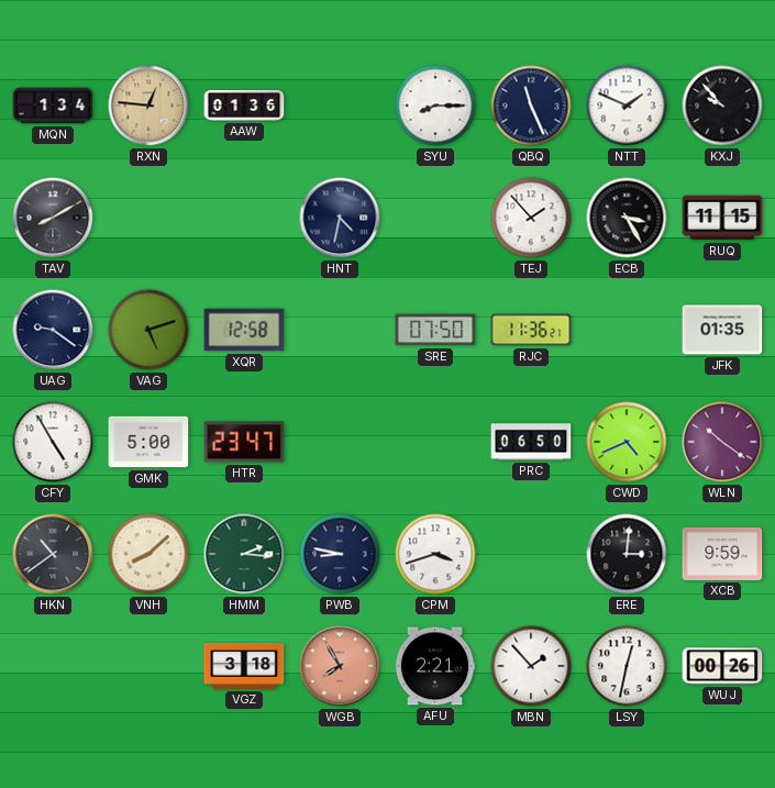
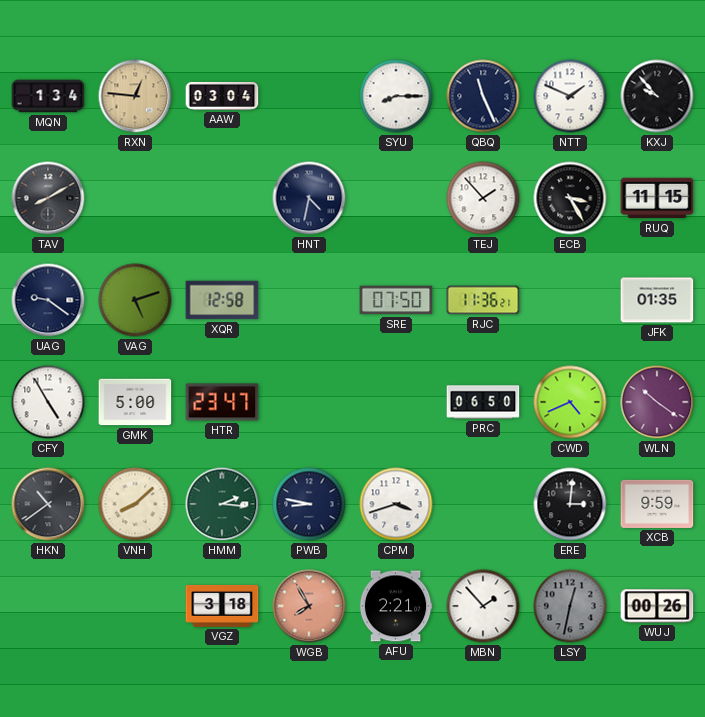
AAW: 01:36 -> 03:04 (222, 96)
LSY dial: white -> grey (570, 606)
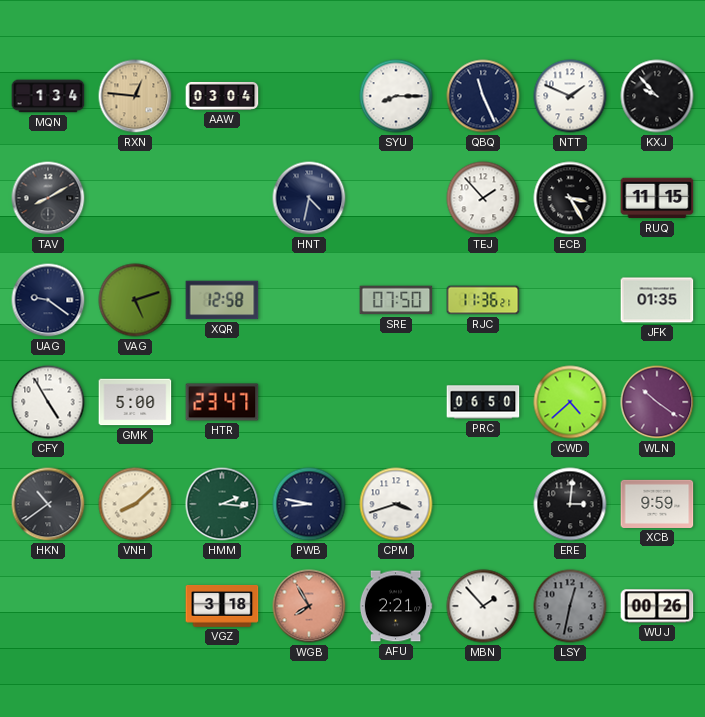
CWD: 4:41 -> 4:38 (570, 402)
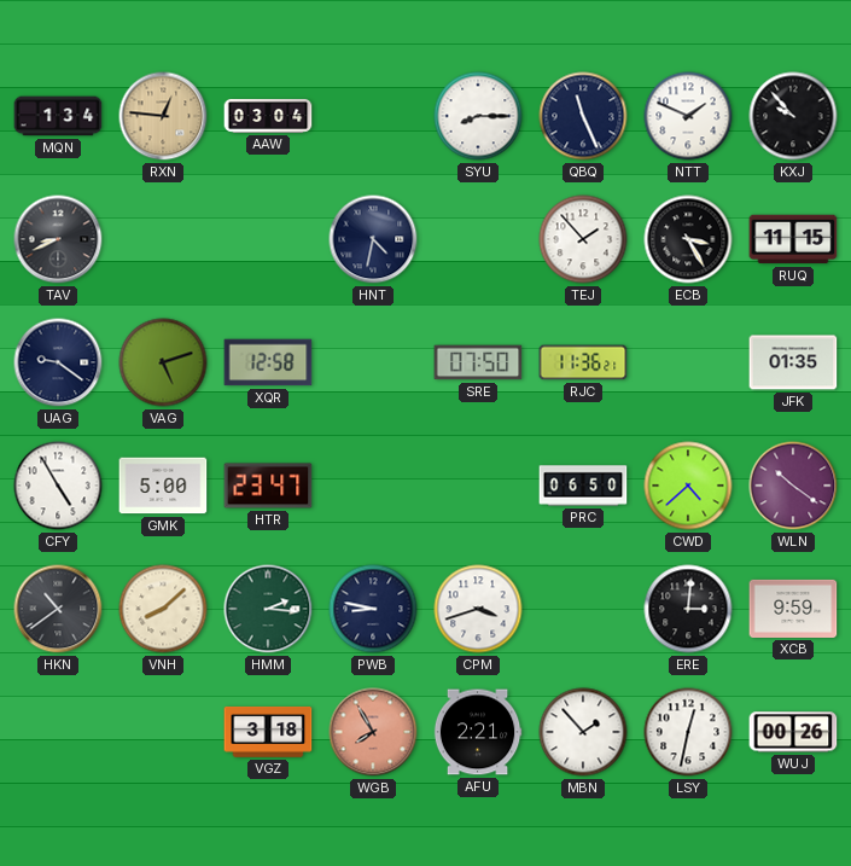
TAV: 8:10 -> 8:41 (58, 239)
LSY dial: grey -> white (688, 732)
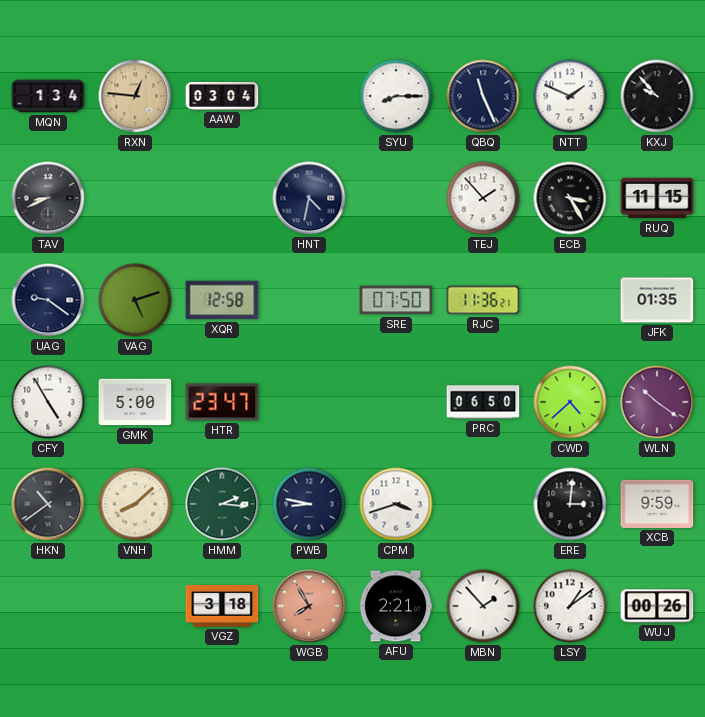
LSY: 12:32 -> 1:09 (570, 606)
